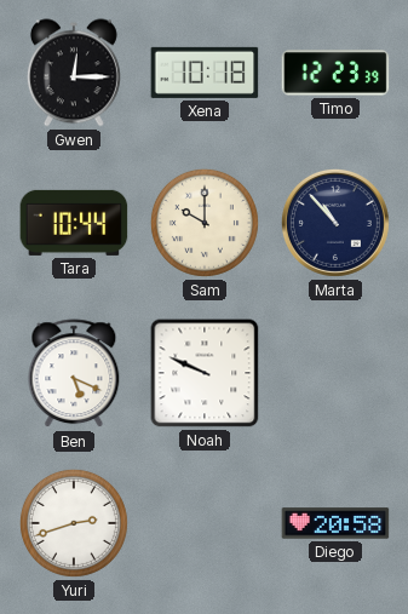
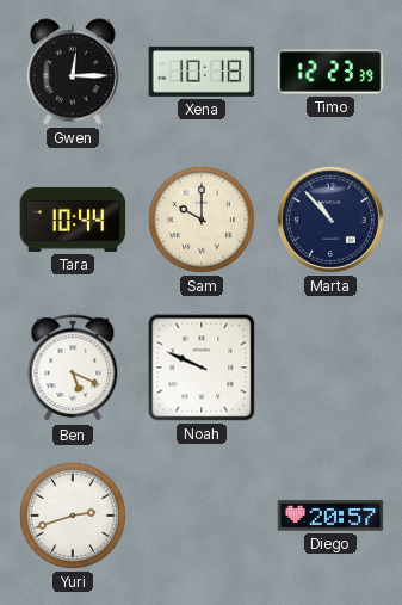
Diego: 20:58 -> 20:57 (330, 516)
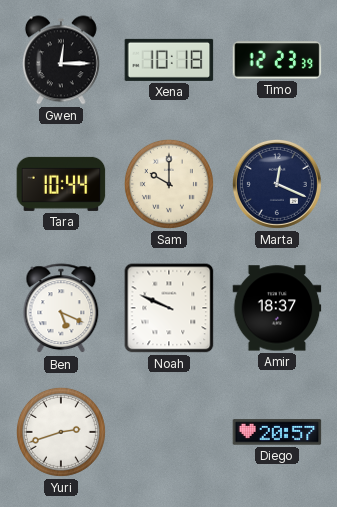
Marta: 10:53 -> 12:19 (277, 184)
Amir: none -> 18:37 (277, 308)
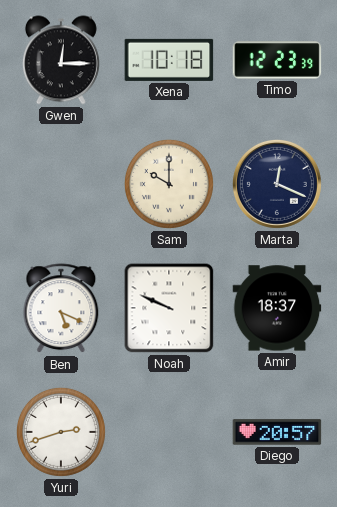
Tara: 10:44 -> none (61, 184)
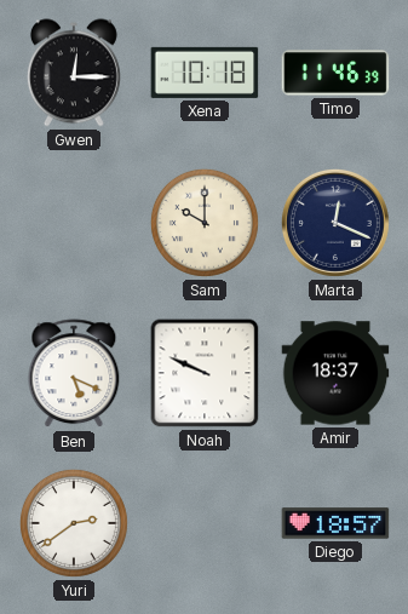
Timo: 12:23 -> 11:46 (335, 73)
Yuri: 2:42 -> 2:39 (74, 523)
Diego: 20:57 -> 18:57 (335, 523)
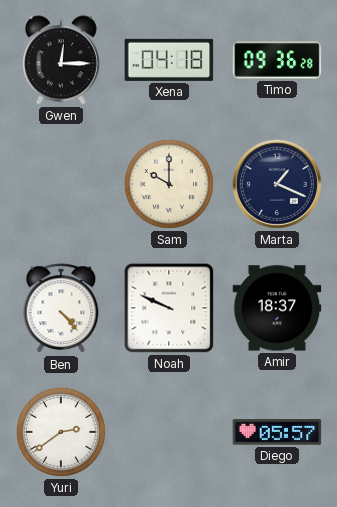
Xena: 10:18 -> 04:18 (169, 60)
Timo: 11:46 -> 09:36 (277, 60)
Marta: 12:19 -> 1:19 (277, 184)
Ben: 5:19 -> 4:23 (61, 309)
Diego: 18:57 -> 05:57 (277, 432)
